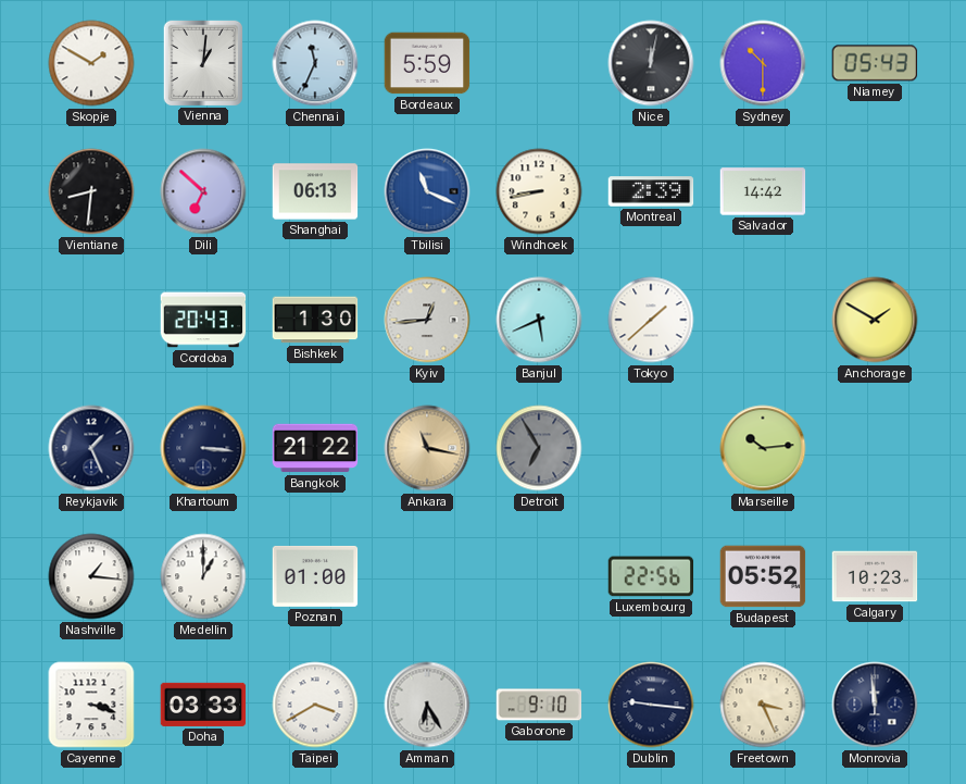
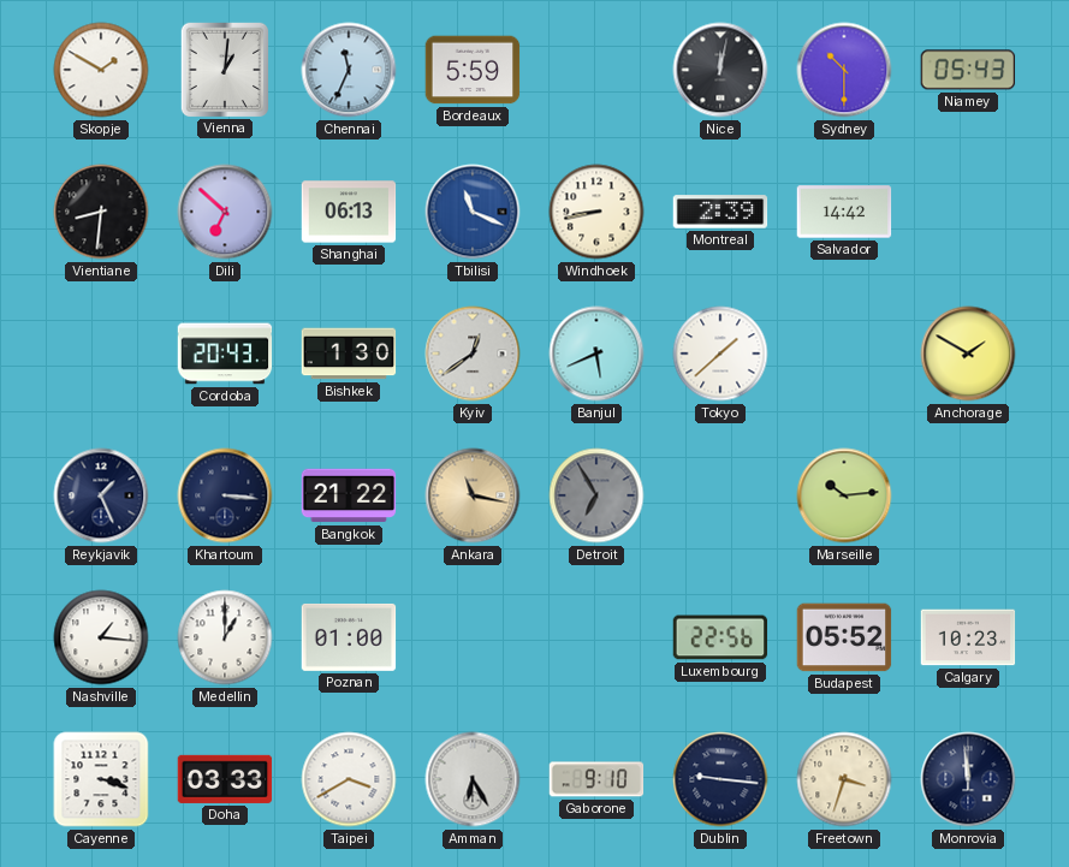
Kyiv: 12:44 -> 12:39 (473, 354)
Freetown: 3:26 -> 3:33 (844, 779)
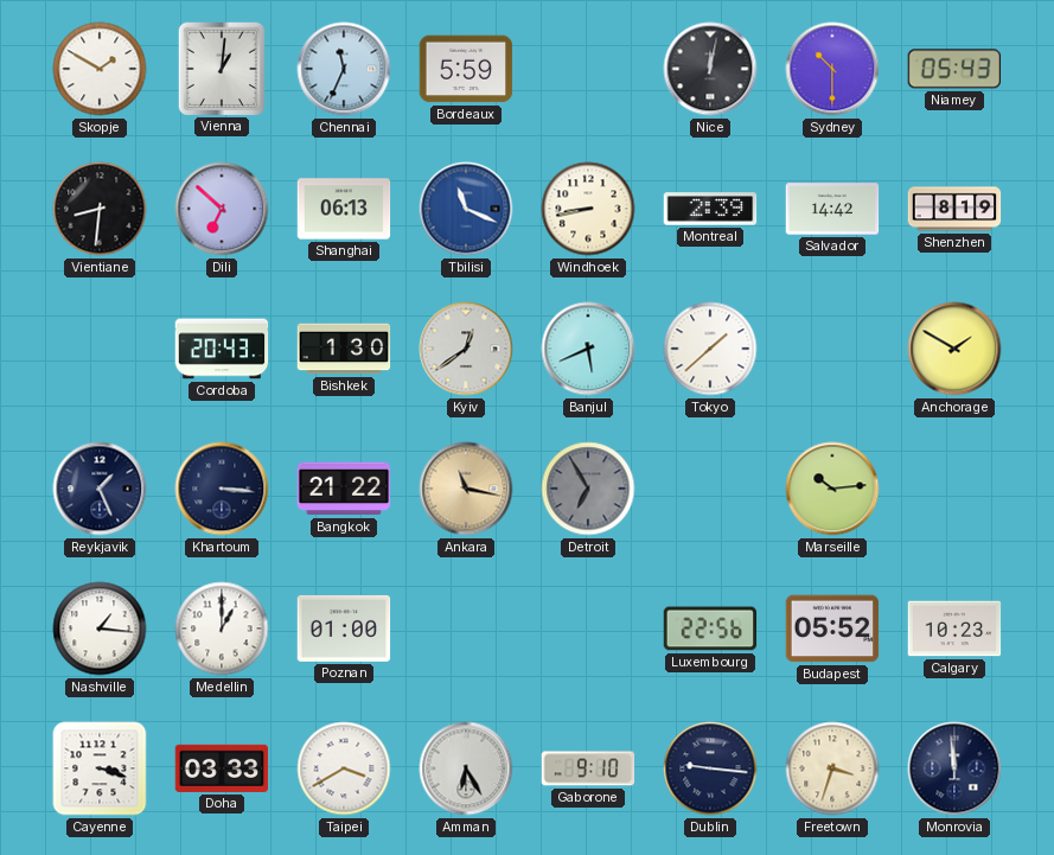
Shenzhen: none -> 8:19 (954, 209)
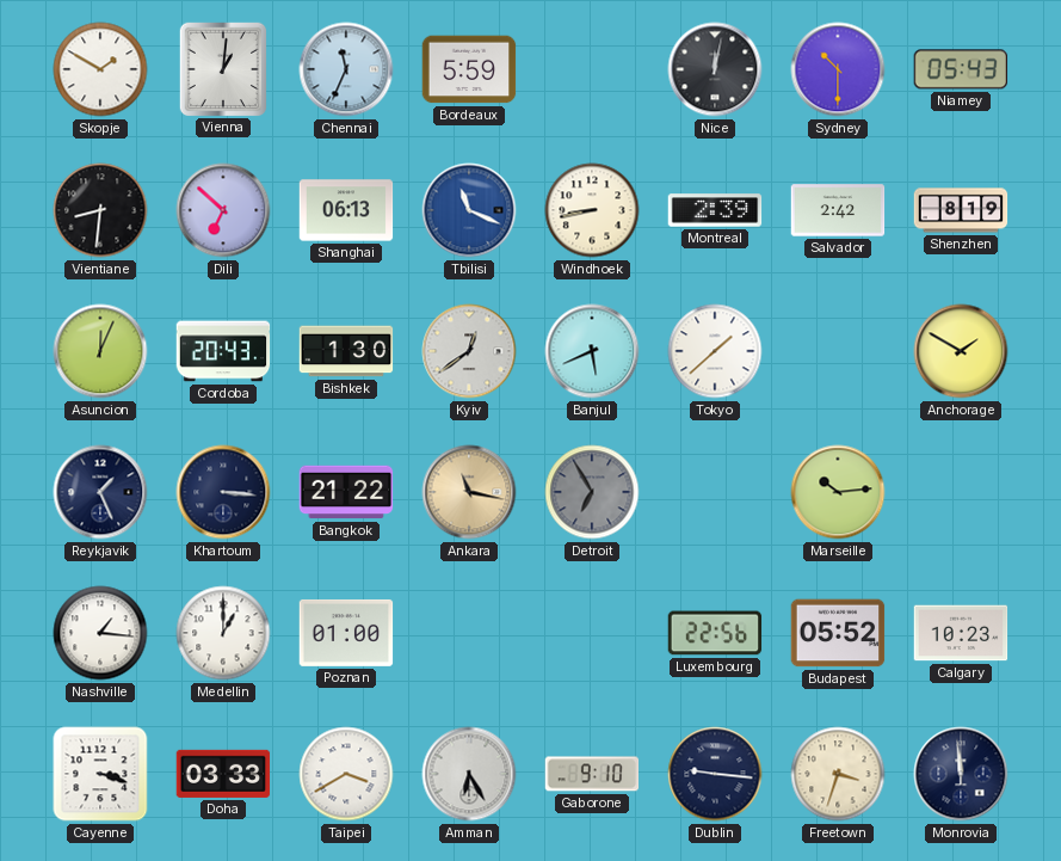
Salvador: 14:42 -> 2:42 (838, 210)
Asuncion: none -> 12:04 (100, 351)
